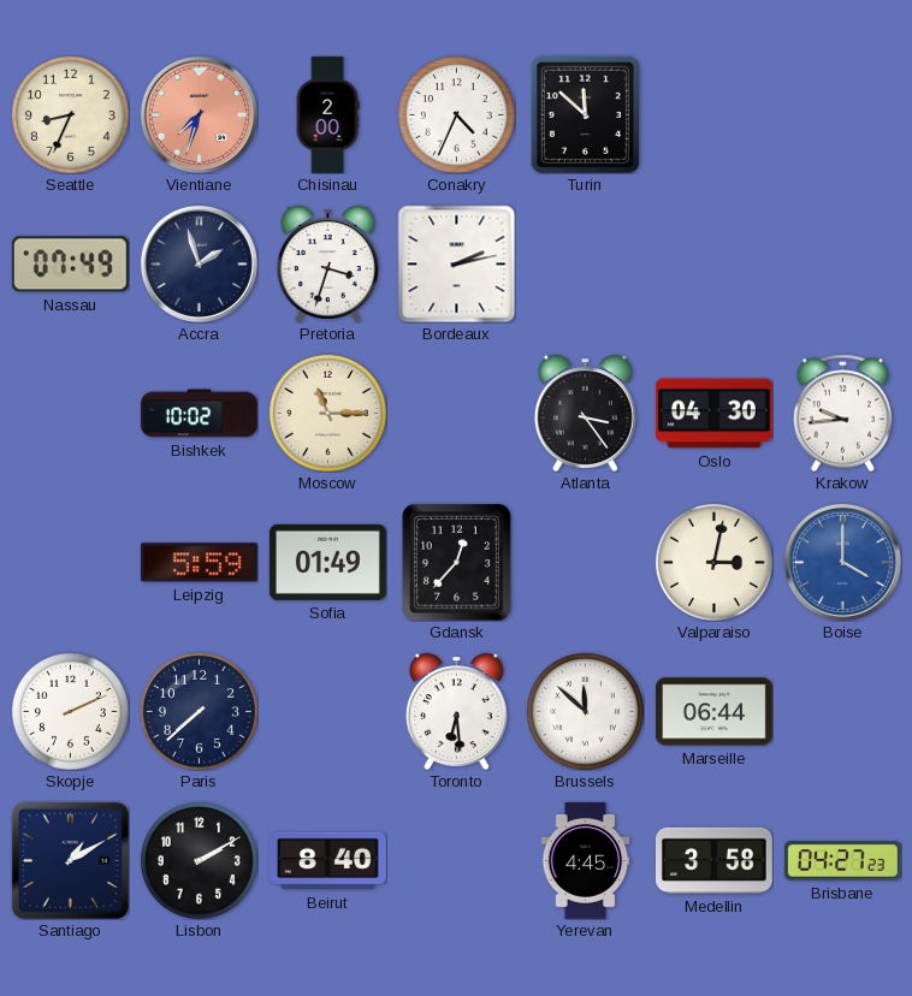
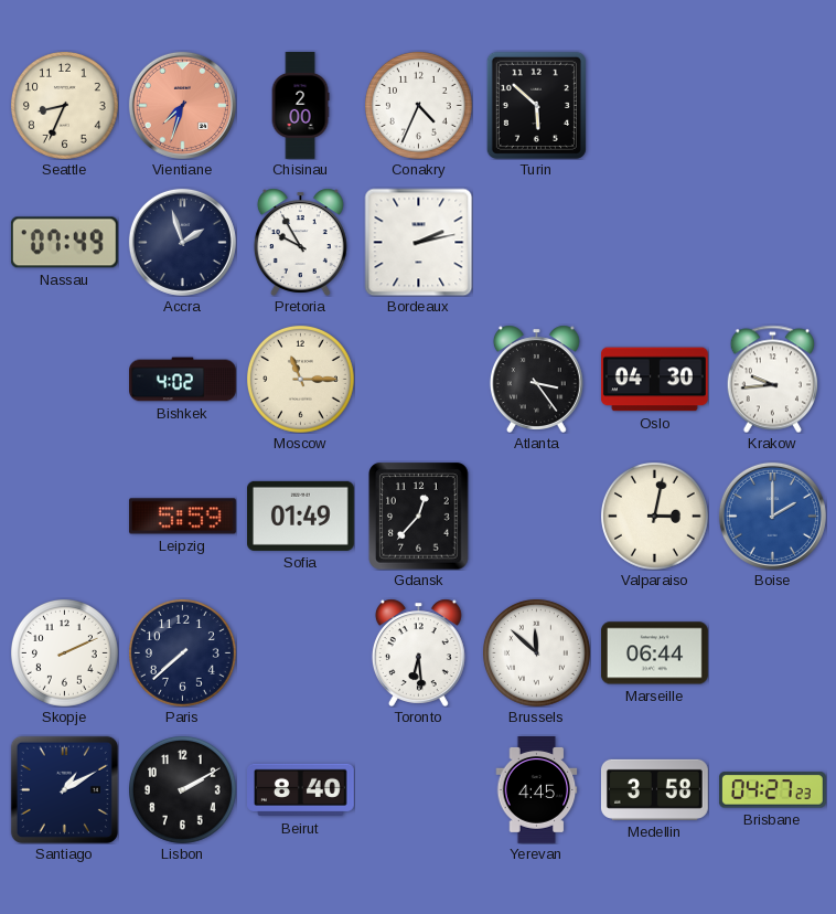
Turin: 11:52 -> 5:52 (536, 105)
Pretoria: 3:33 -> 9:55 (300, 242)
Bishkek: 10:02 -> 4:02 (183, 380)
Boise: 4:00 -> 2:00 (772, 516)
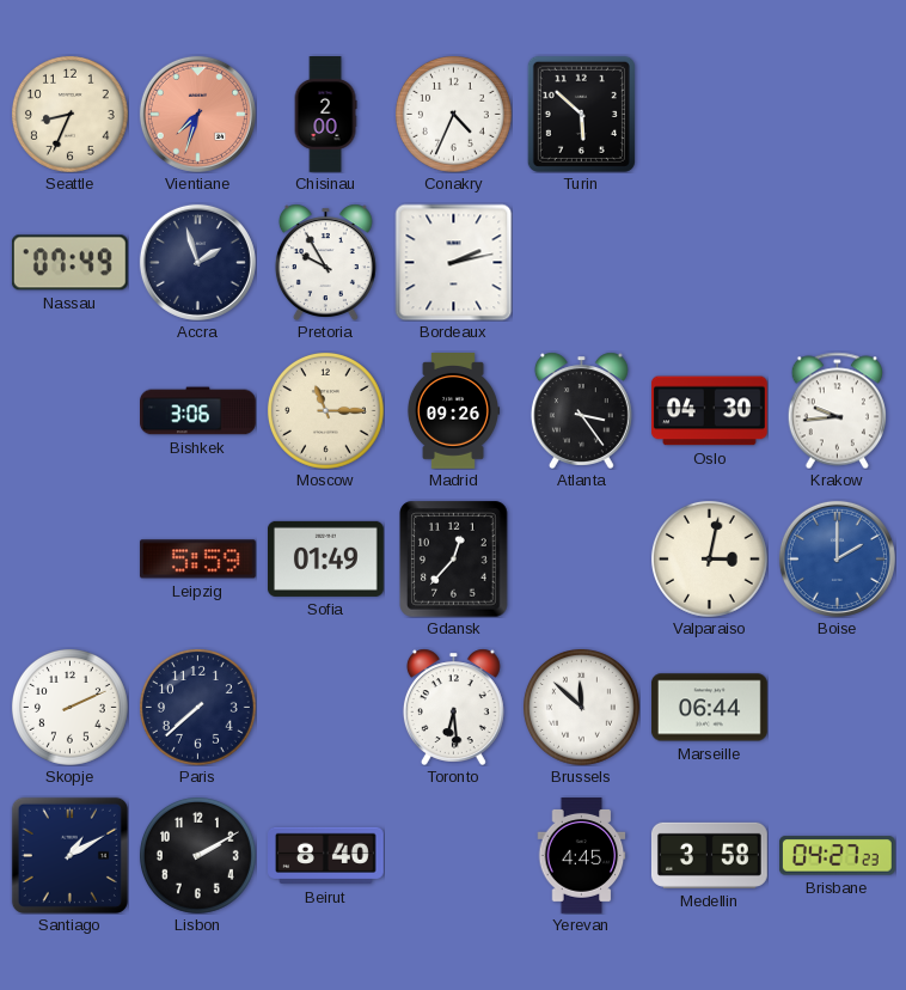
Bishkek: 4:02 -> 3:06 (198, 411)
Madrid: none -> 09:26 (452, 411)
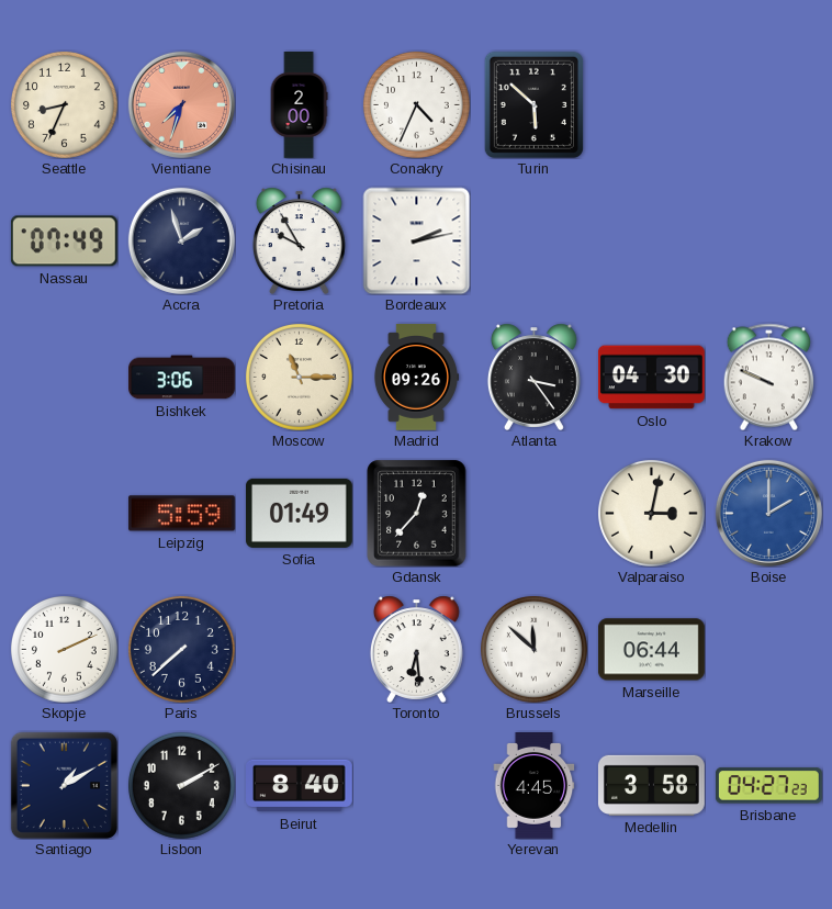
Krakow: 9:44 -> 9:49 (768, 377)
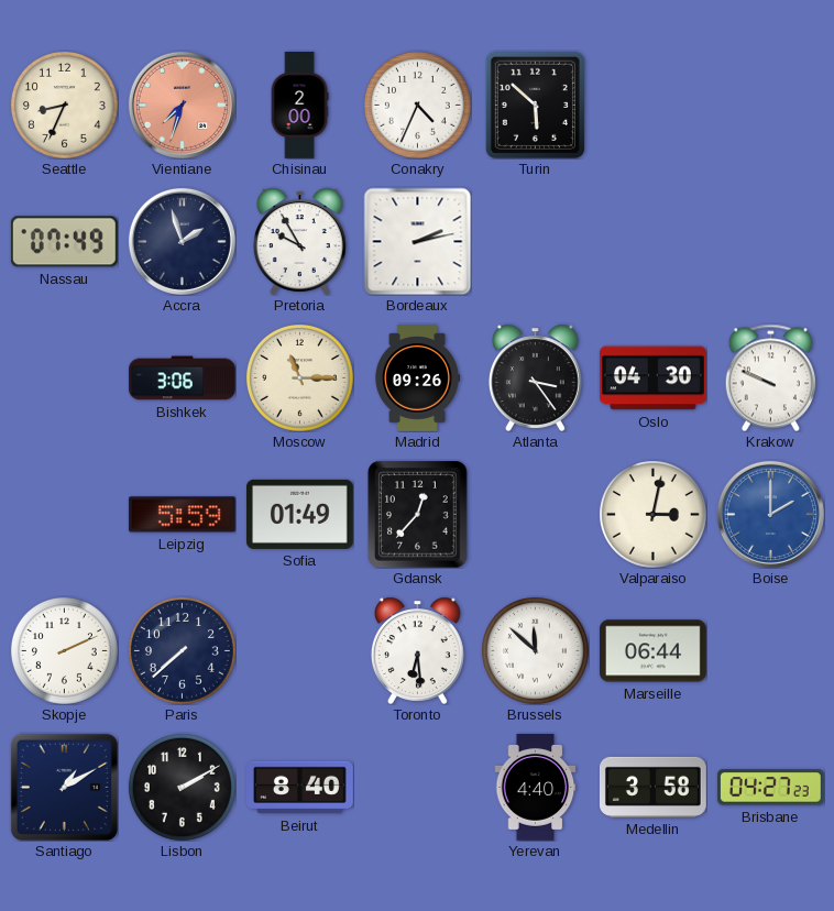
Yerevan: 4:45 -> 4:40 (536, 788)
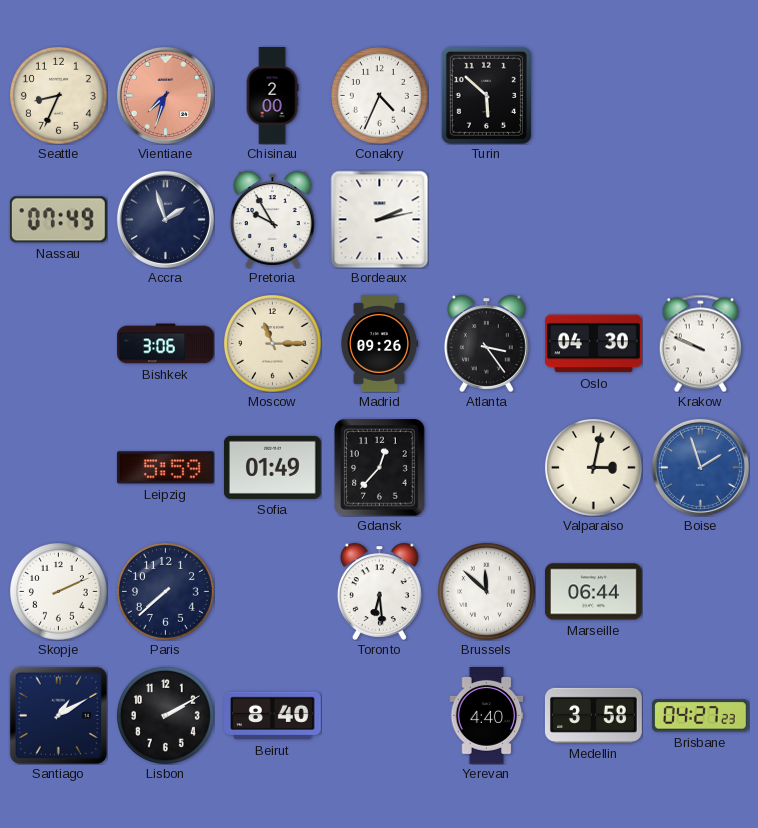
Boise: 2:00 -> 1:57 (700, 467)
